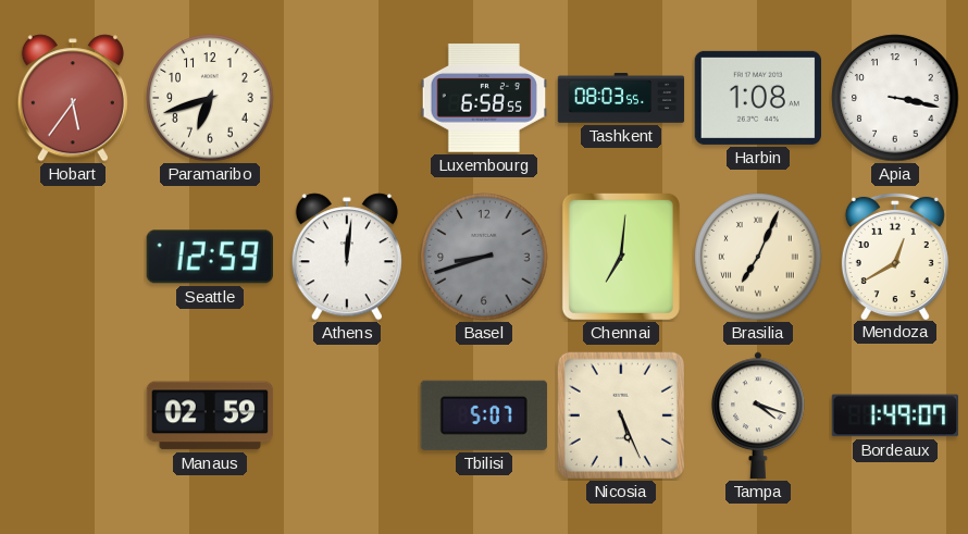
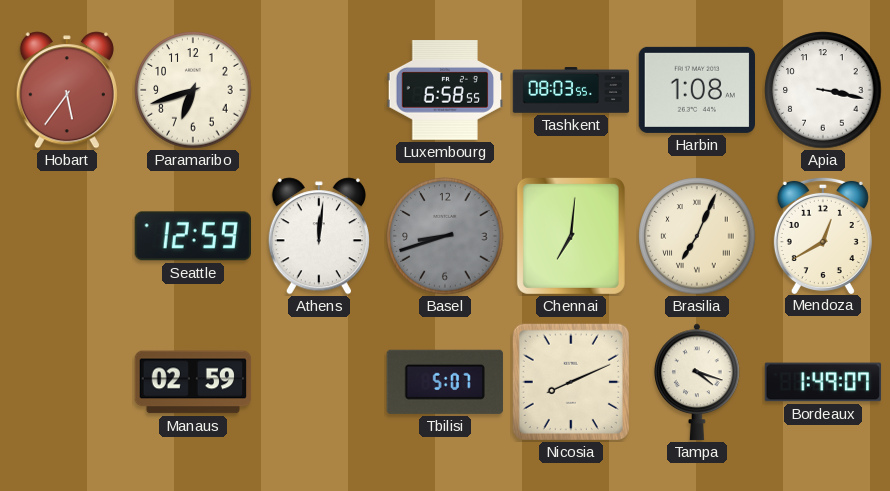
Nicosia: 5:26 -> 8:11 (571, 382)
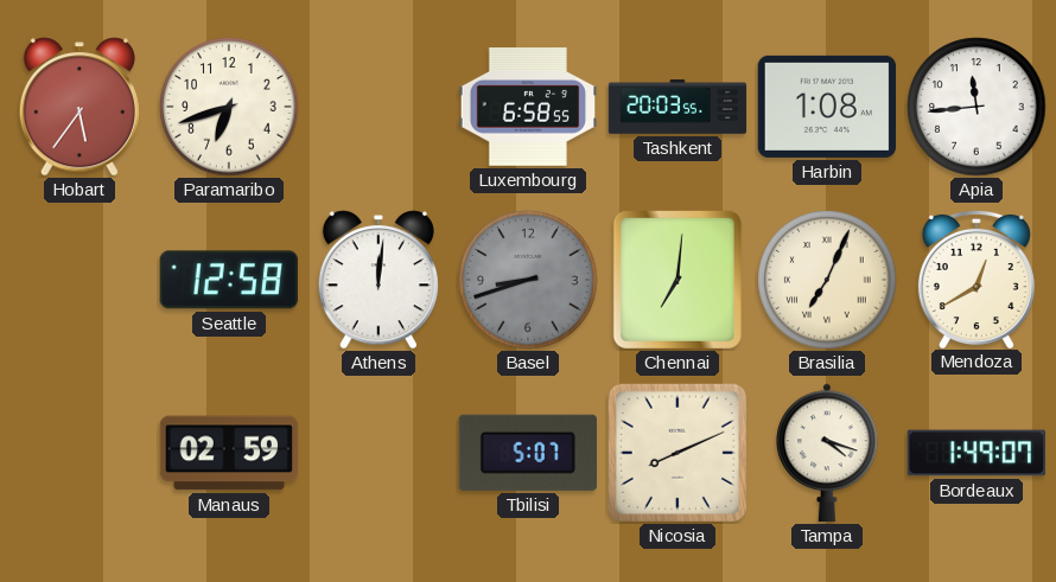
Tashkent: 08:03 -> 20:03 (678, 107)
Apia: 3:17 -> 11:44 (977, 107)
Seattle: 12:59 -> 12:58 (229, 280)
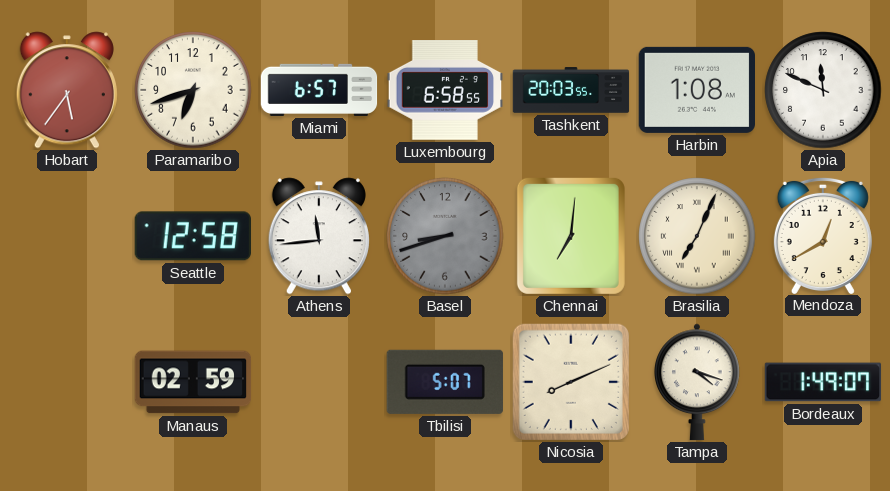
Miami: none -> 6:57 (319, 90)
Apia: 11:44 -> 11:49 (823, 90)
Athens: 12:01 -> 11:44 (319, 236)
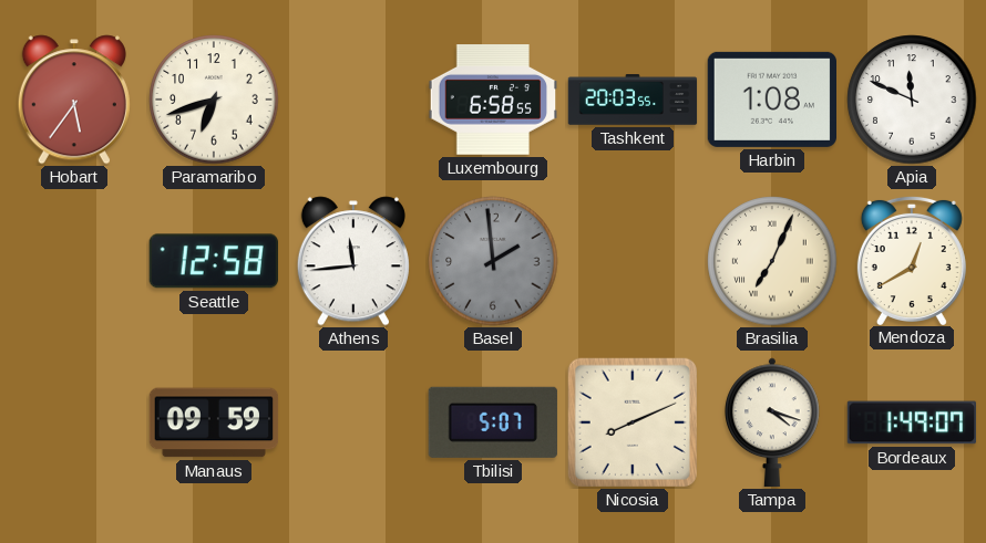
Miami: 6:57 -> none (319, 90)
Basel: 8:42 -> 1:59 (493, 261)
Chennai: 7:01 -> none (571, 236)
Manaus: 02:59 -> 09:59 (214, 422)
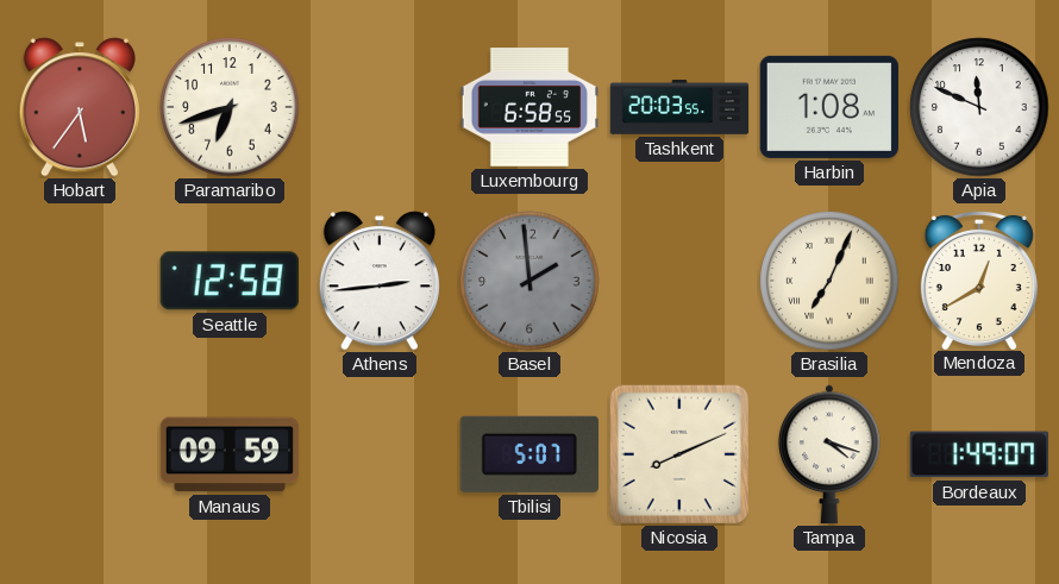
Athens: 11:44 -> 2:44 (380, 281)
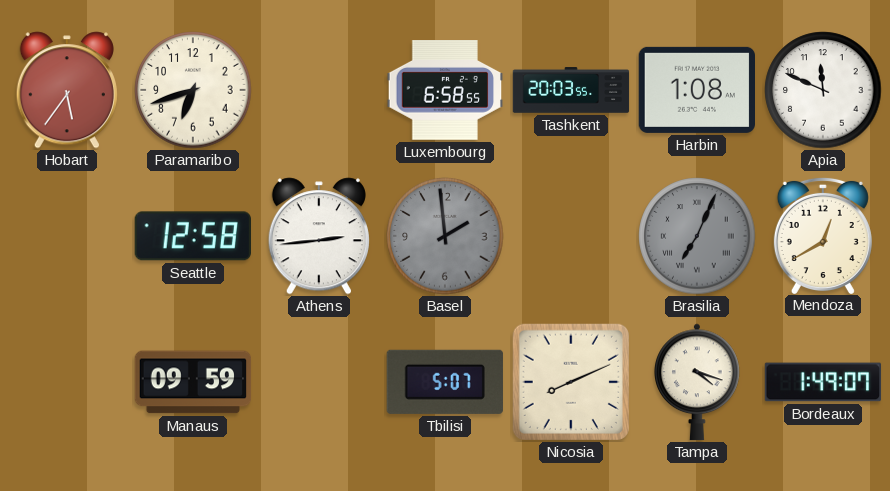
Brasilia dial: cream -> grey (697, 236)
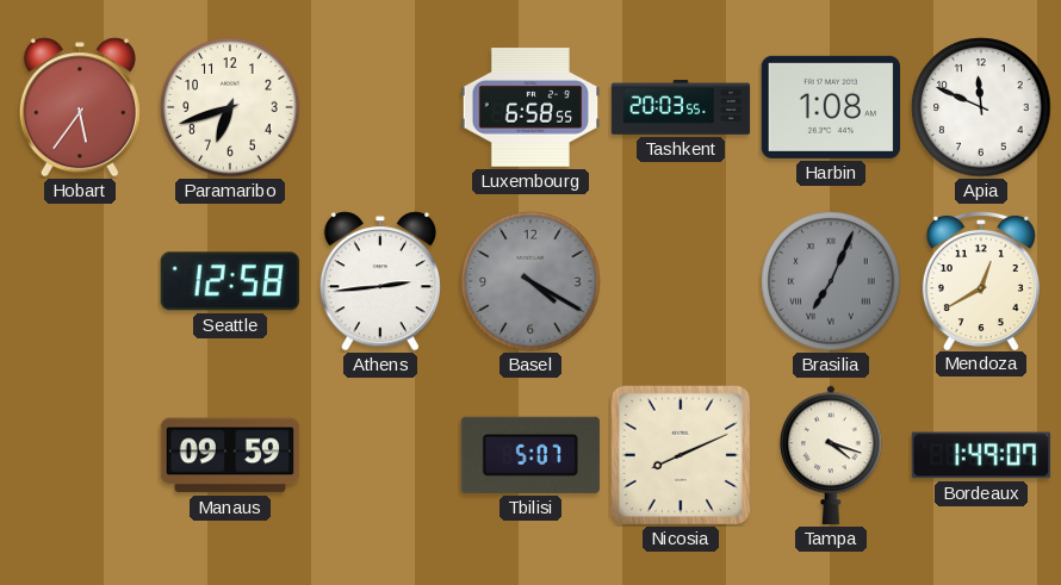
Basel: 1:59 -> 4:20 (530, 281)
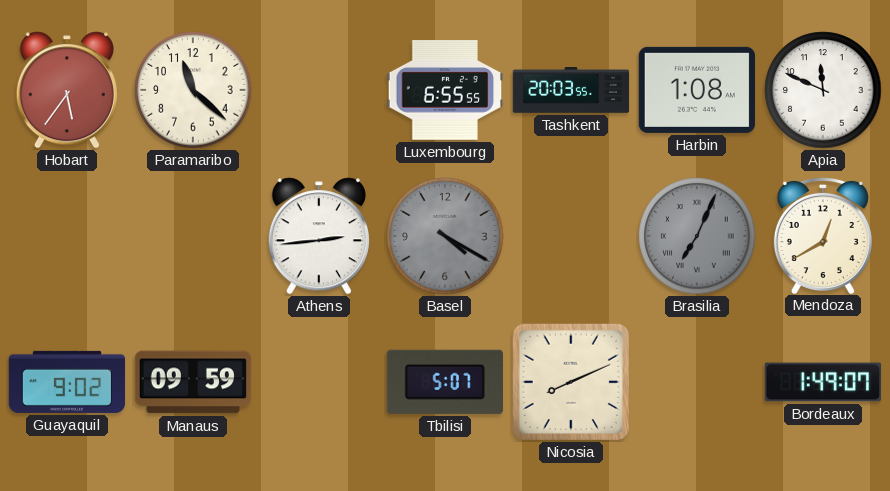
Paramaribo: 6:42 -> 11:22 (193, 90)
Luxembourg: 6:58 -> 6:55 (445, 90)
Seattle: 12:58 -> none (230, 281)
Guayaquil: none -> 9:02 (67, 382)
Tampa: 4:18 -> none (832, 455)
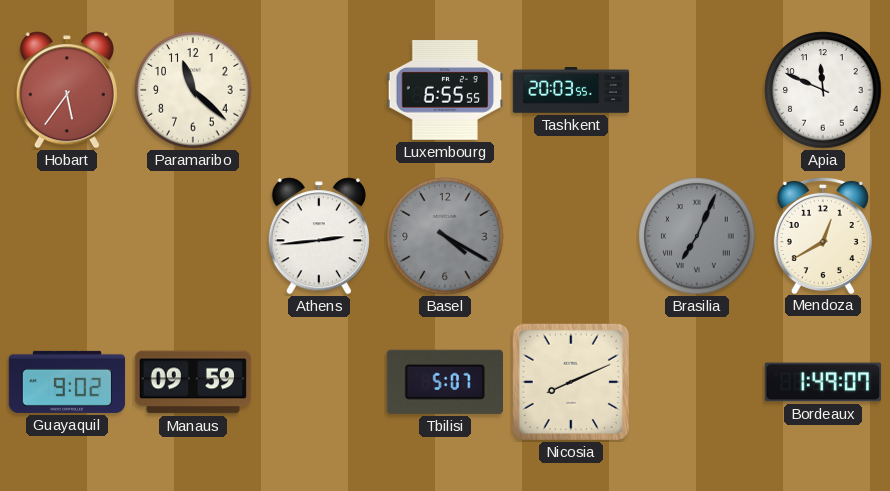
Harbin: 1:08 -> none (696, 90)
